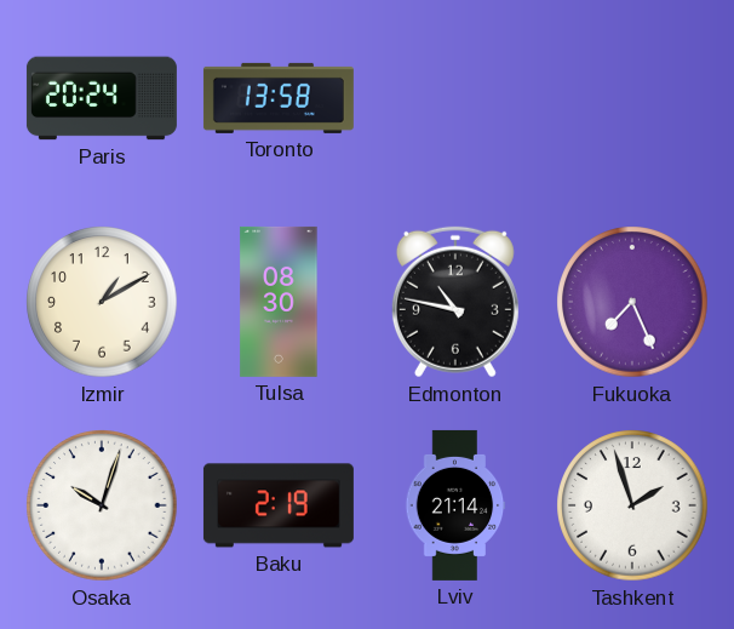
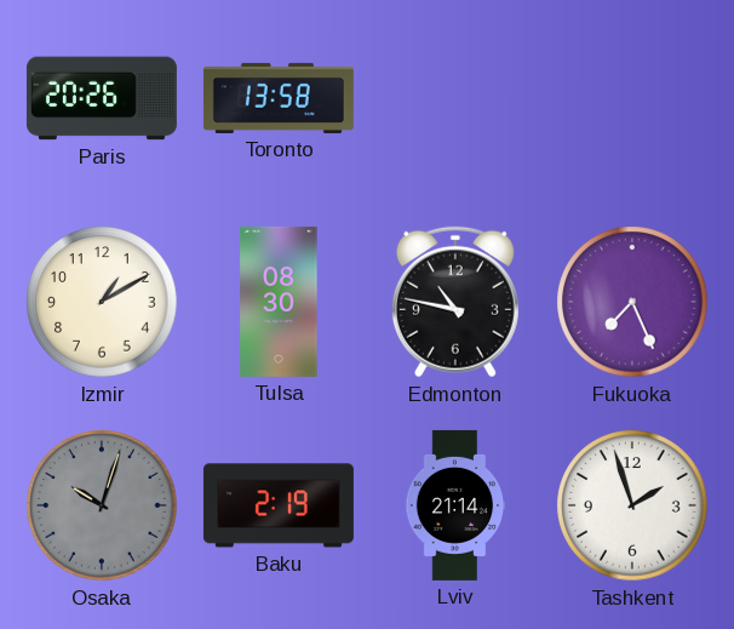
Paris: 20:24 -> 20:26 (102, 98)
Osaka dial: white -> grey (102, 505)
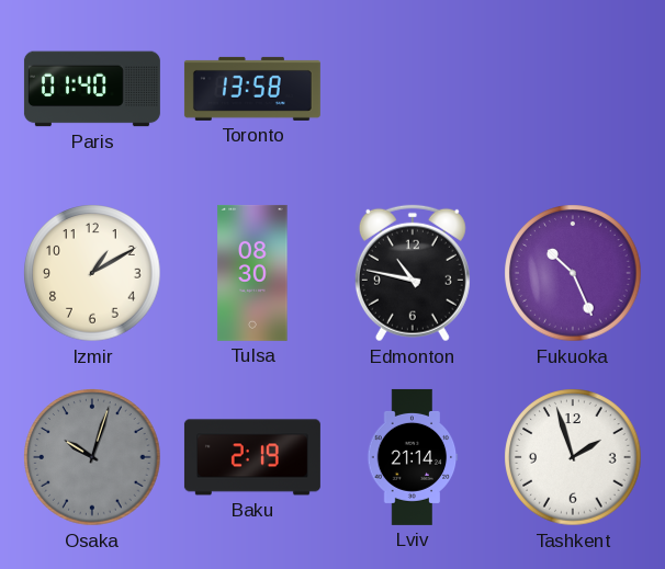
Paris: 20:26 -> 01:40 (92, 89)
Fukuoka: 7:26 -> 10:26 (573, 273)
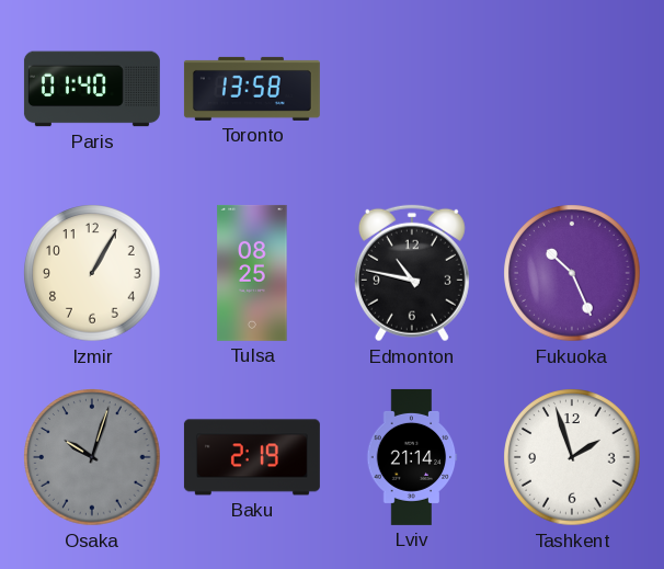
Izmir: 1:10 -> 1:05 (92, 273)
Tulsa: 08:30 -> 08:25 (252, 273)
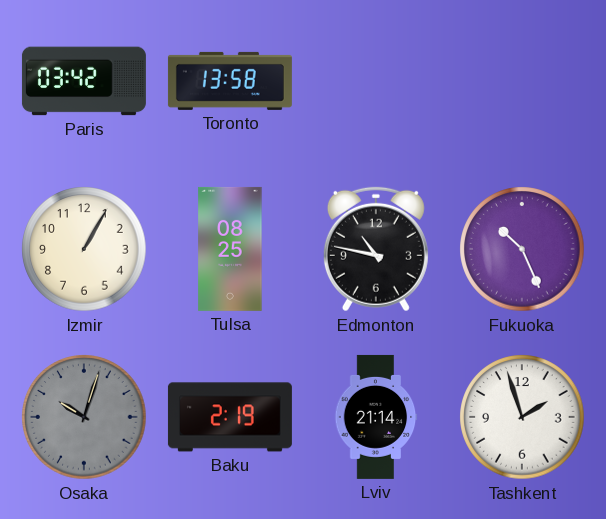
Paris: 01:40 -> 03:42 (84, 81)
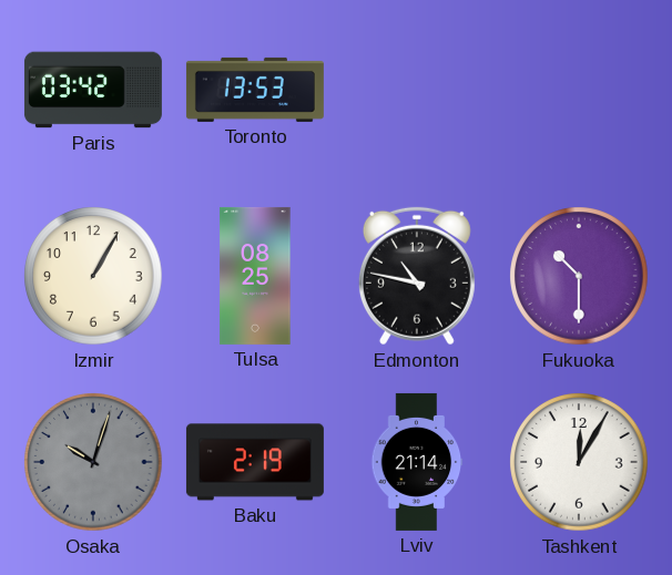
Toronto: 13:58 -> 13:53 (255, 90)
Fukuoka: 10:26 -> 10:30 (579, 276)
Tashkent: 1:57 -> 12:05 (579, 462)
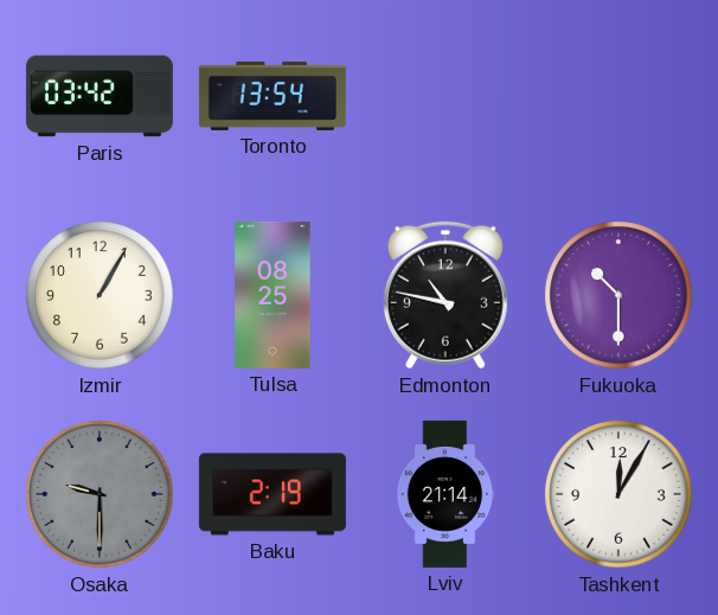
Toronto: 13:53 -> 13:54 (273, 96)
Osaka: 10:03 -> 9:30 (100, 494)
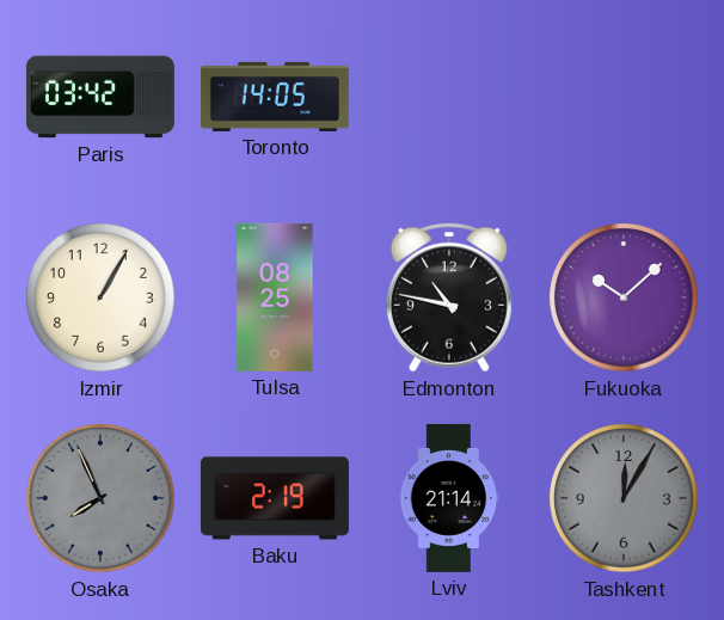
Toronto: 13:54 -> 14:05 (275, 97)
Fukuoka: 10:30 -> 10:08 (624, 297)
Osaka: 9:30 -> 7:56 (100, 498)
Tashkent dial: white -> grey (624, 498)
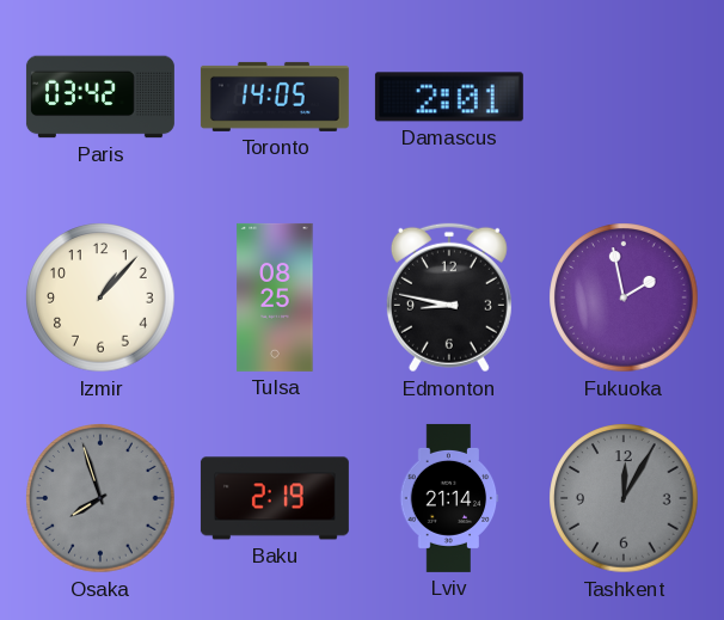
Damascus: none -> 2:01 (449, 97)
Izmir: 1:05 -> 1:07 (100, 297)
Edmonton: 10:47 -> 8:47 (449, 297)
Fukuoka: 10:08 -> 1:58 (624, 297)
Osaka: 7:56 -> 7:57 (100, 498)
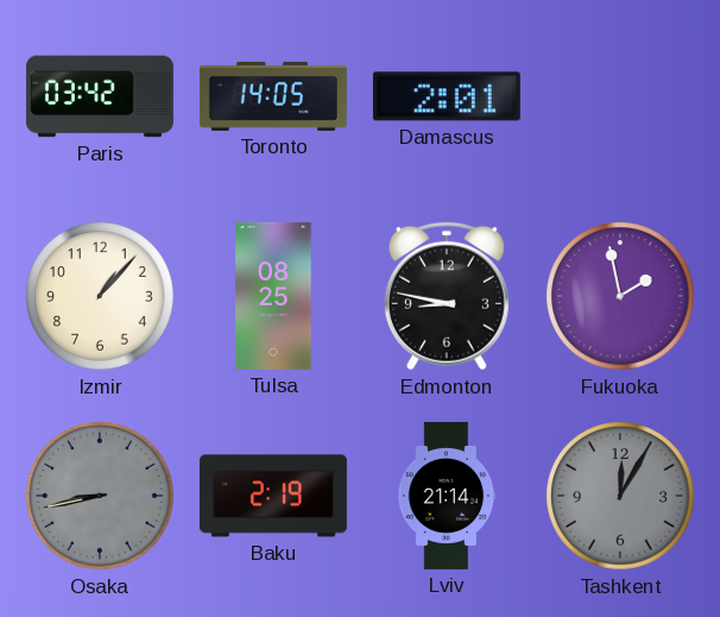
Osaka: 7:57 -> 8:43 (100, 496)
